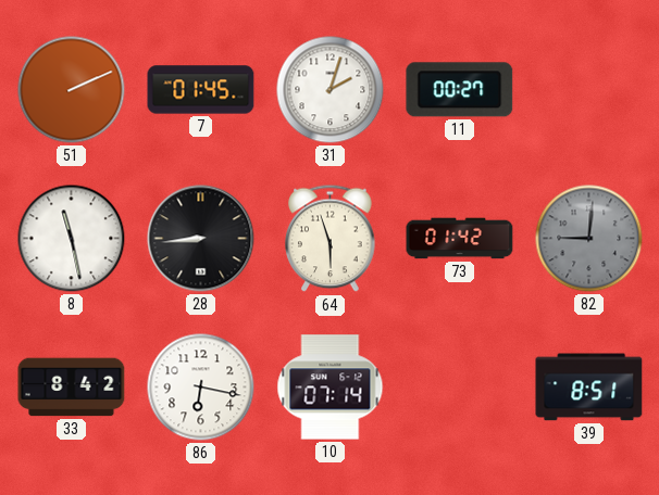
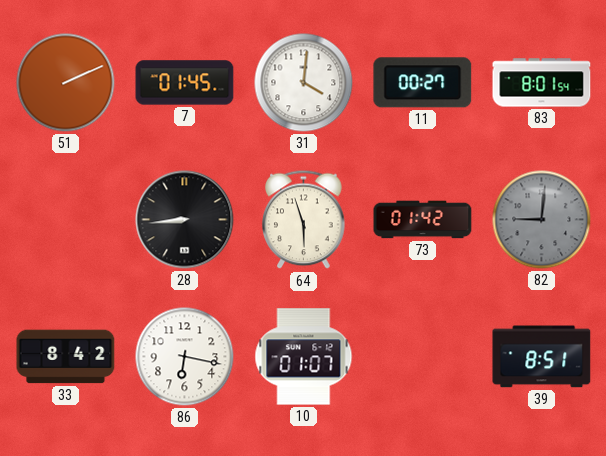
31: 2:03 -> 4:01 (304, 83)
83: none -> 8:01 (542, 83)
8: 11:28 -> none (72, 239)
10: 07:14 -> 01:07 (304, 357)
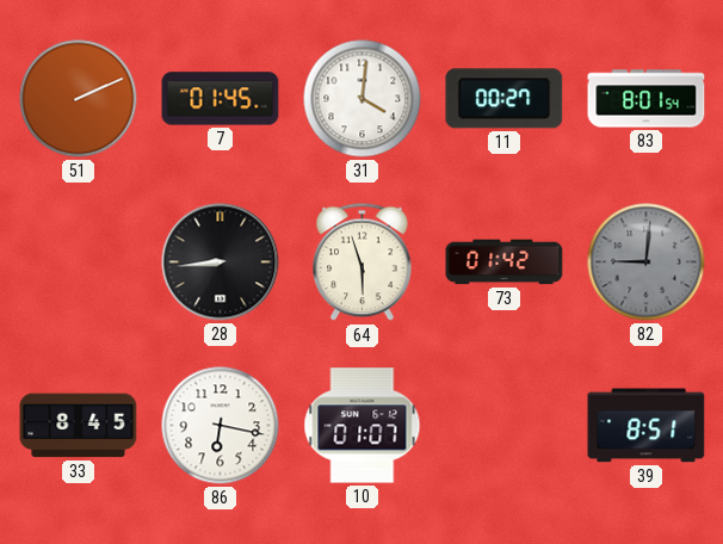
33: 8:42 -> 8:45 (79, 426)
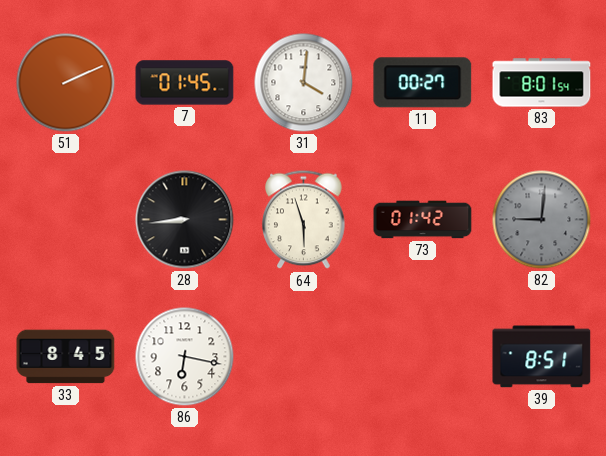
10: 01:07 -> none (363, 426)
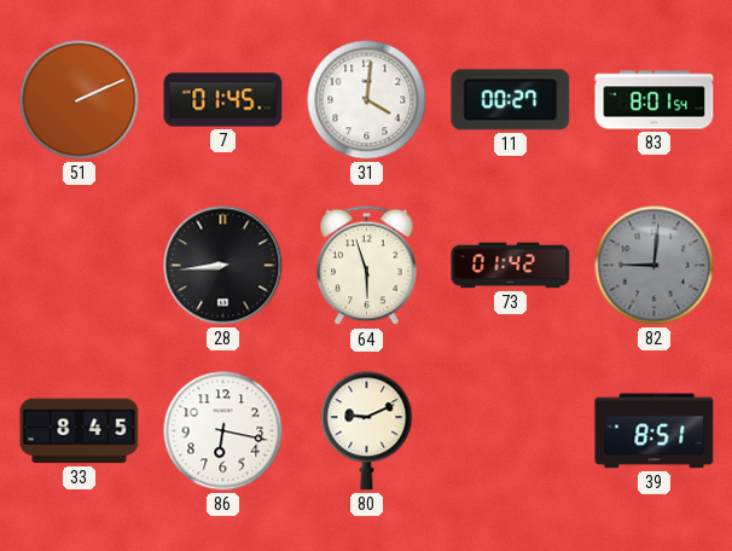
80: none -> 9:11 (367, 431)
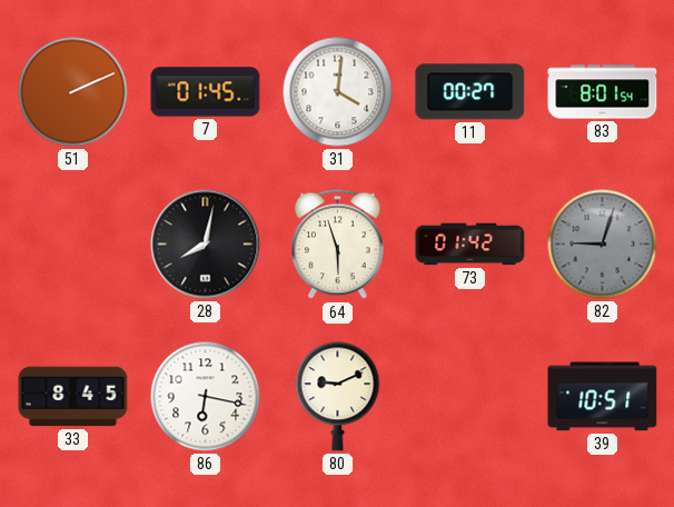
28: 8:44 -> 8:02 (206, 245)
82: 9:01 -> 9:03 (603, 245)
39: 8:51 -> 10:51 (603, 397)
